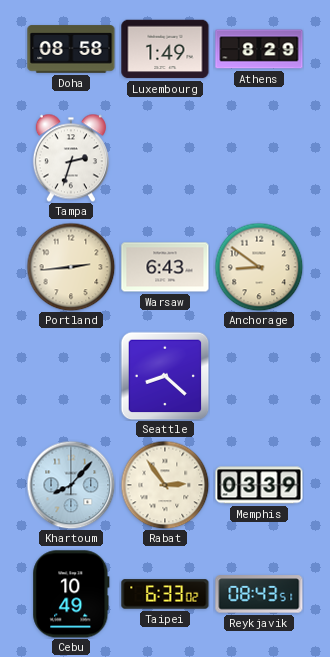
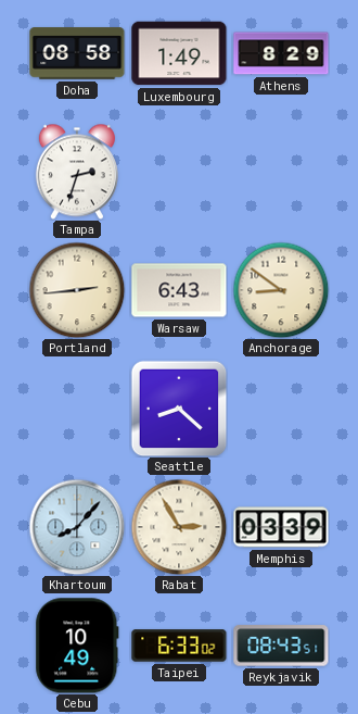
Rabat: 2:54 -> 2:55 (179, 527)
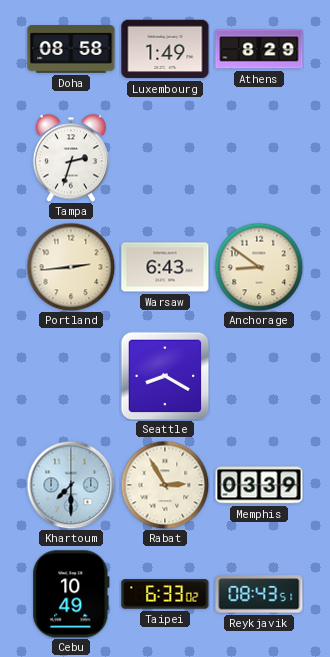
Seattle: 8:22 -> 8:20 (165, 376)
Khartoum: 8:07 -> 7:30 (71, 485)
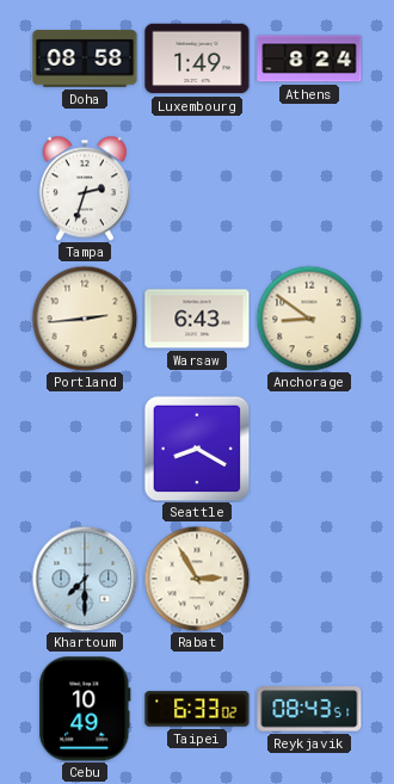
Athens: 8:29 -> 8:24 (309, 58)
Memphis: 03:39 -> none (259, 485)
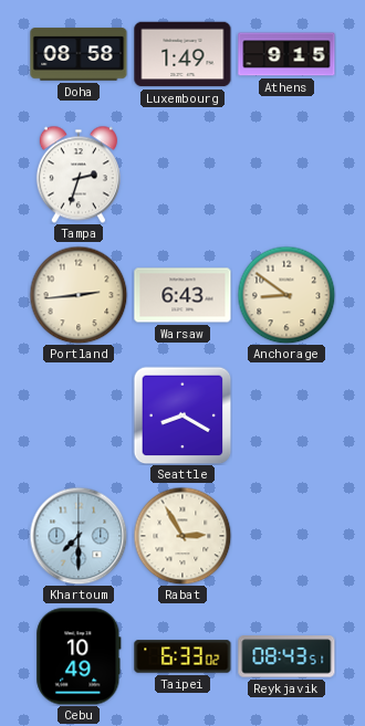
Athens: 8:24 -> 9:15 (286, 54)
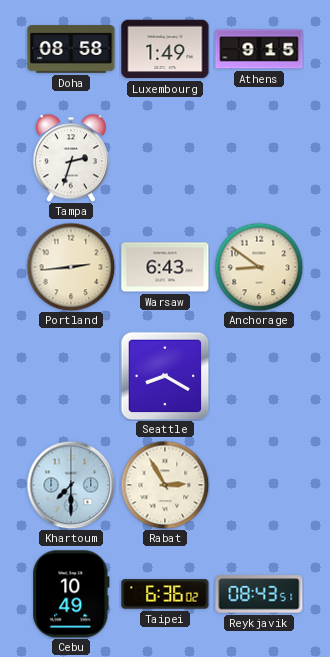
Taipei: 6:33 -> 6:36 (165, 594)
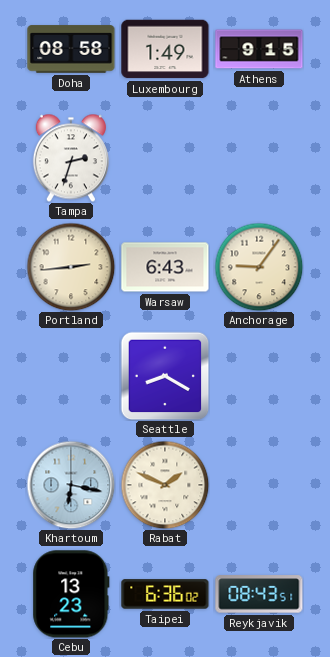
Anchorage: 8:51 -> 9:06 (259, 267)
Khartoum: 7:30 -> 6:17 (71, 485)
Rabat: 2:55 -> 1:49 (165, 485)
Cebu: 10:49 -> 13:23 (71, 594)
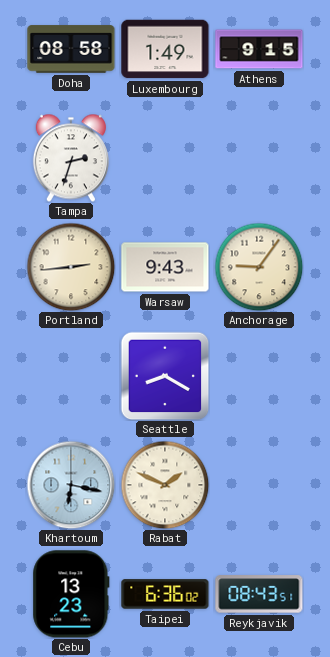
Warsaw: 6:43 -> 9:43 (165, 267)
